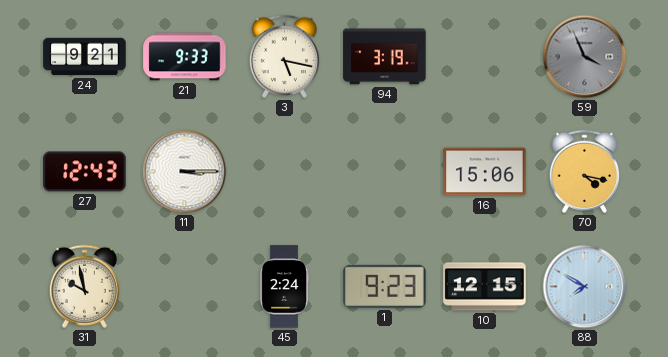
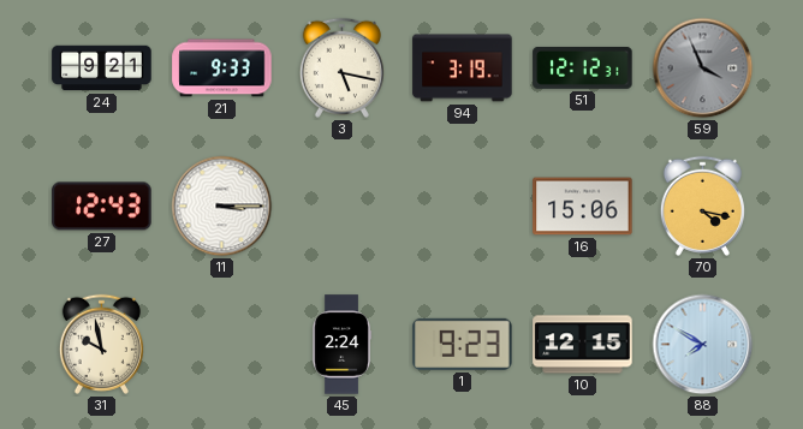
51: none -> 12:12 (583, 67)
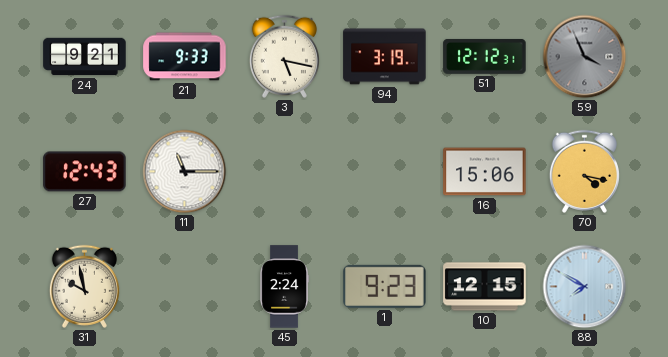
11: 3:15 -> 11:15 (185, 172)
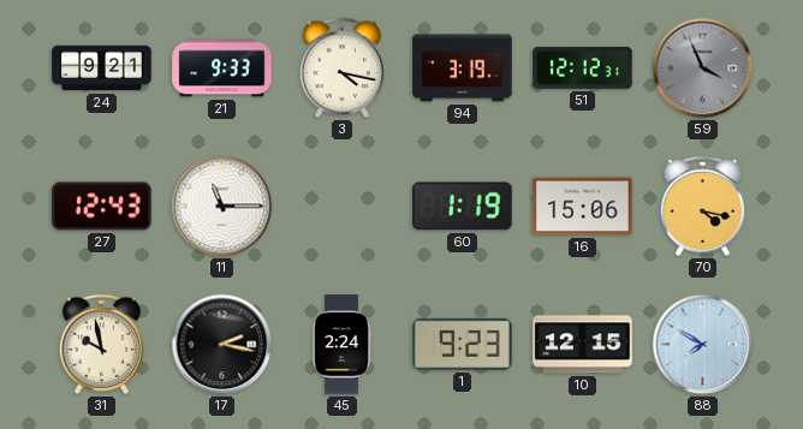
3: 5:17 -> 4:17 (341, 67)
60: none -> 1:19 (463, 207)
17: none -> 2:17 (222, 345)
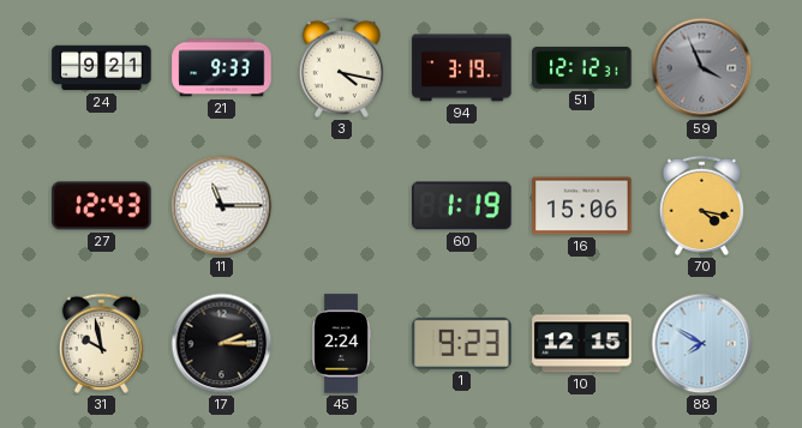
17: 2:17 -> 2:15 (222, 344)
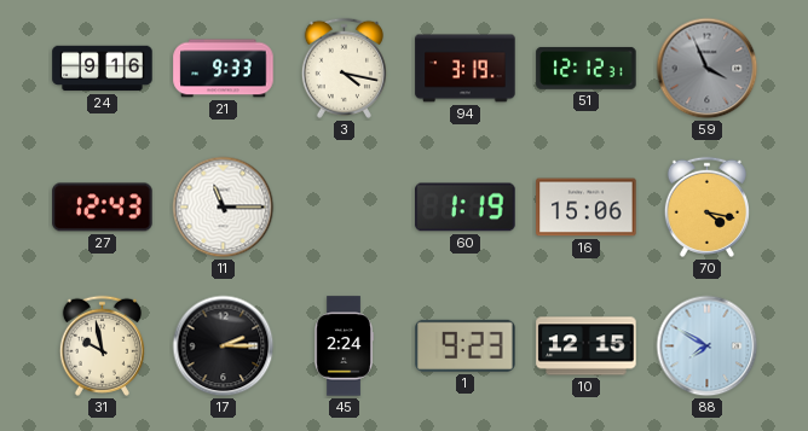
24: 9:21 -> 9:16 (103, 69)
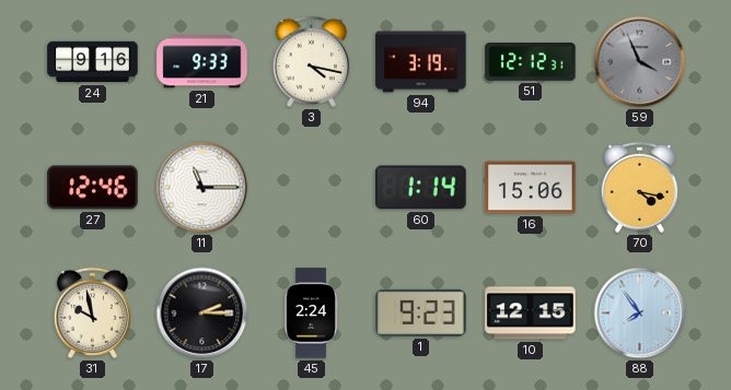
27: 12:43 -> 12:46 (93, 188)
60: 1:19 -> 1:14 (421, 188)
88: 7:50 -> 7:54 (640, 314)
